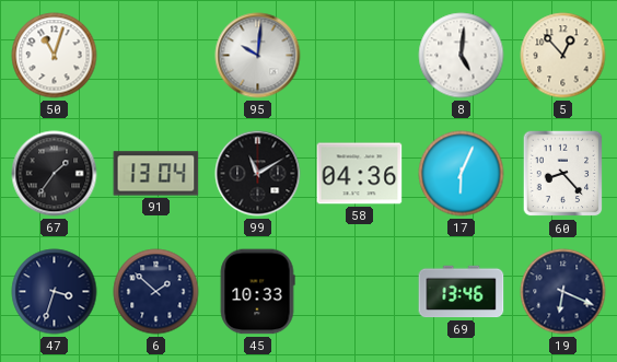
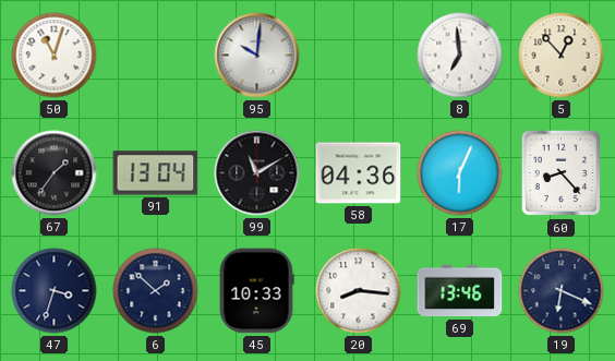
8: 5:01 -> 6:59 (460, 56)
20: none -> 8:16 (359, 291)
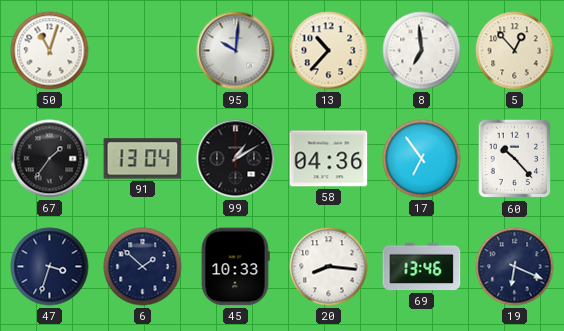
13: none -> 10:37 (329, 51)
99: 11:10 -> 1:10 (236, 159)
17: 6:04 -> 6:54 (422, 159)
60: 8:23 -> 10:23 (515, 159)
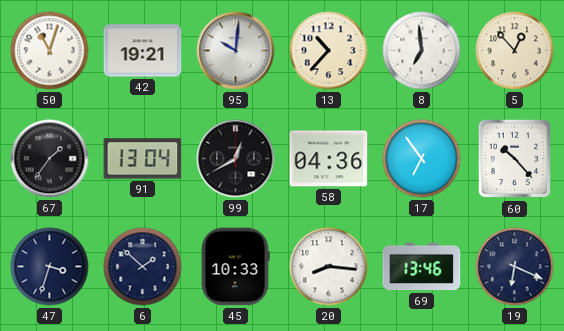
42: none -> 19:21 (143, 51)
99: 1:10 -> 12:40 (236, 159)
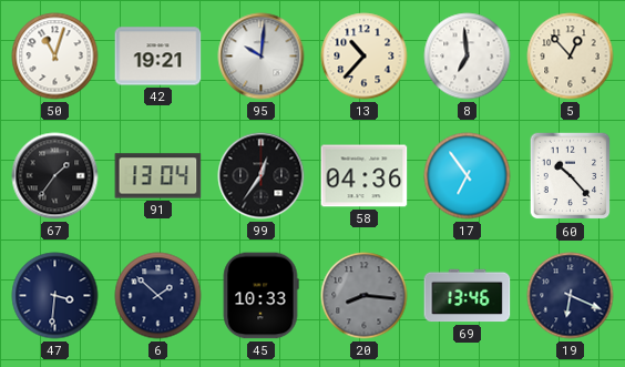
99: 12:40 -> 12:36 (262, 176)
47: 3:33 -> 3:31 (55, 296)
20 dial: white -> grey (365, 296)
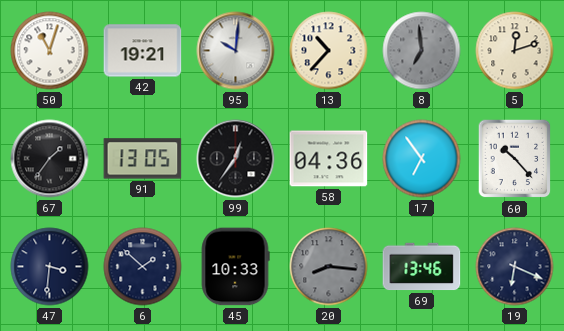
8 dial: white -> grey (422, 51)
5: 12:53 -> 12:12 (515, 51)
91: 13:04 -> 13:05 (143, 159)
